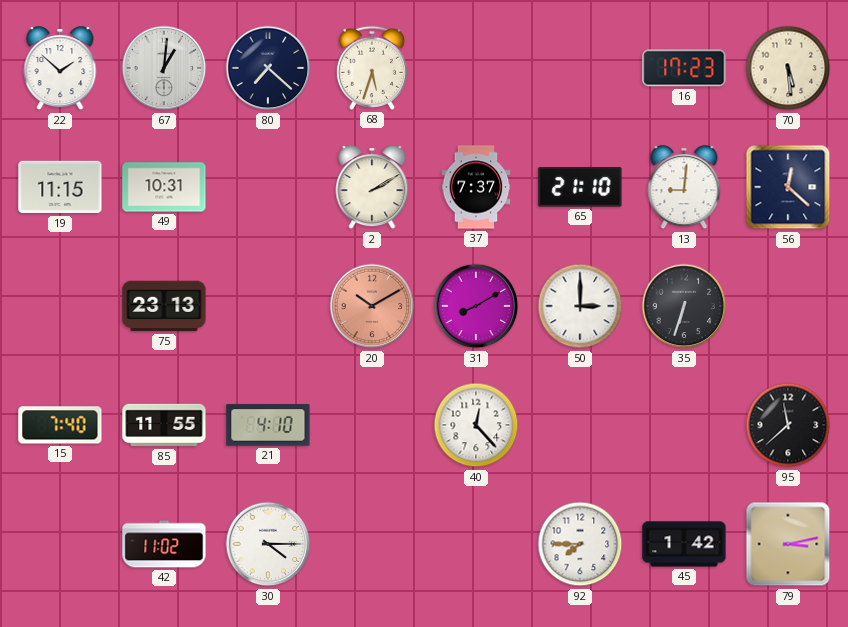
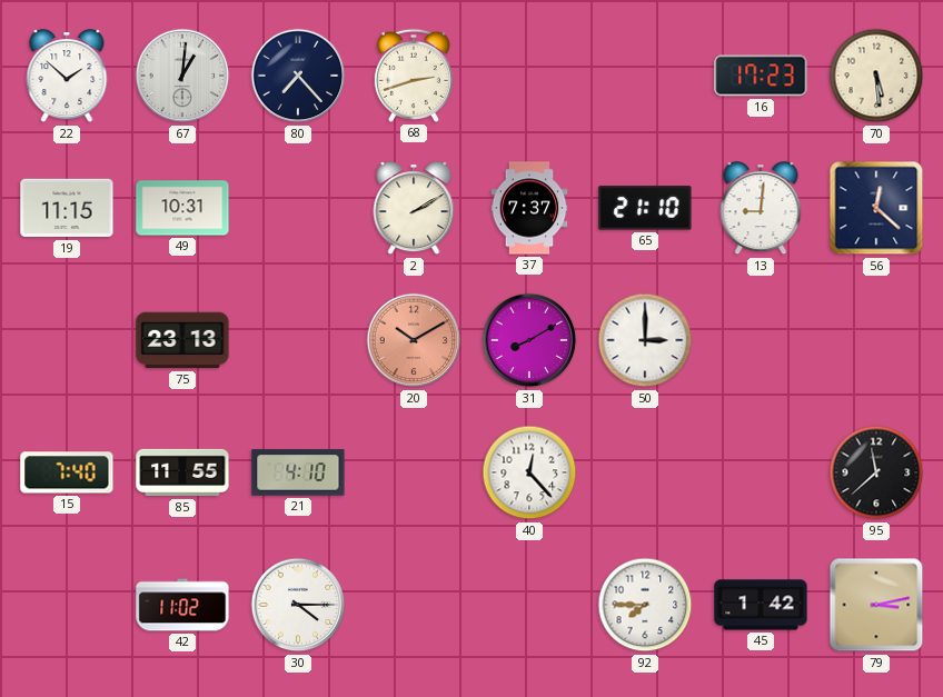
80: 7:22 -> 7:23 (298, 76)
68: 5:33 -> 2:42 (414, 76)
35: 6:33 -> none (684, 306)
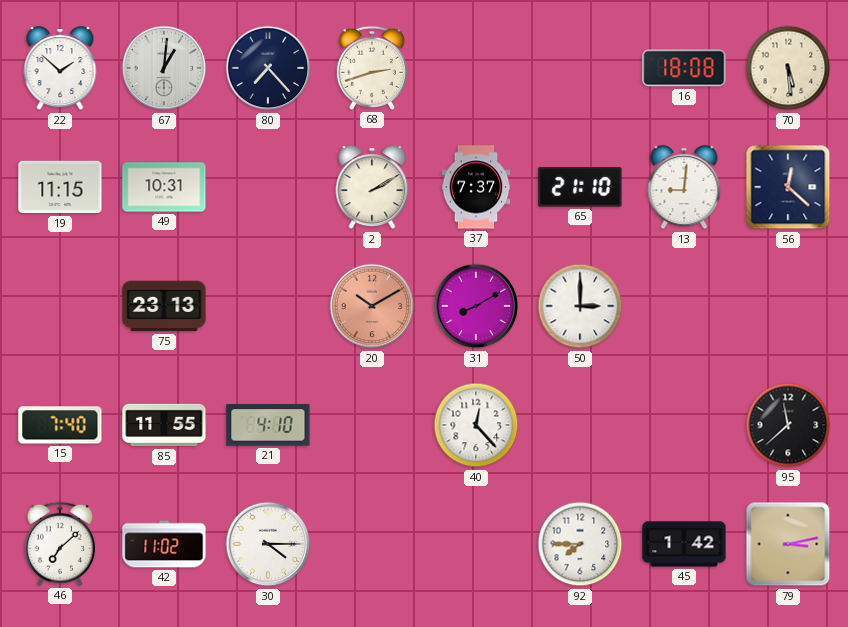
16: 17:23 -> 18:08 (684, 68)
46: none -> 7:08 (60, 544)
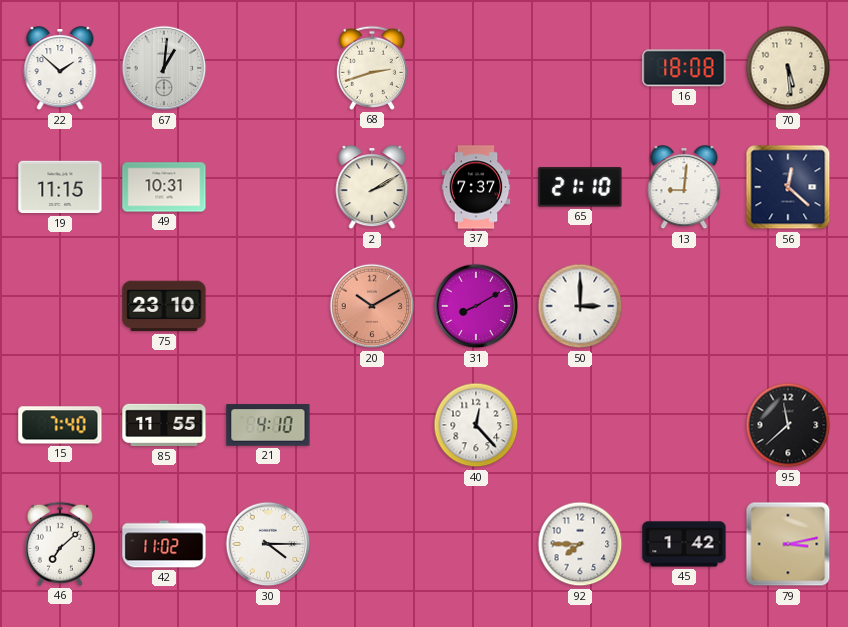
80: 7:23 -> none (268, 68)
75: 23:13 -> 23:10 (164, 306)
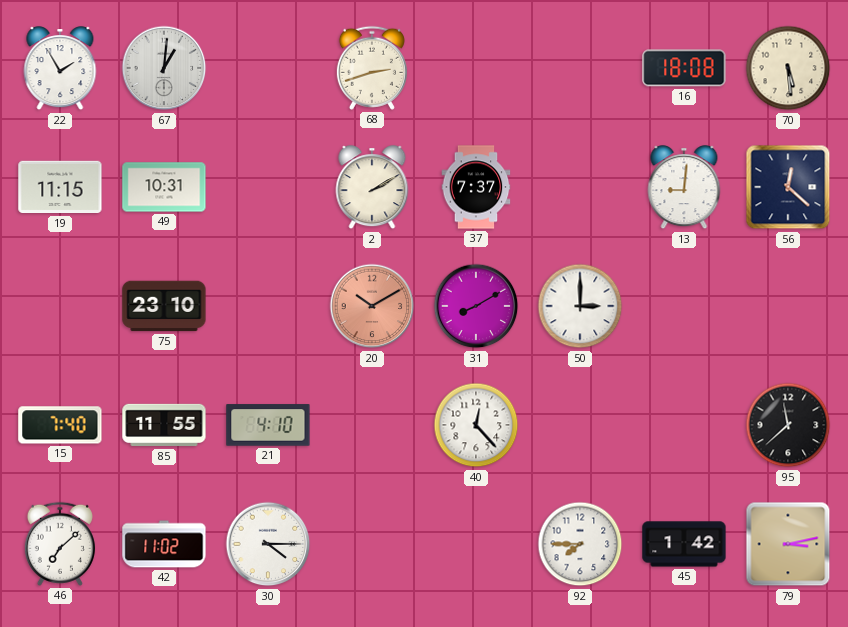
22: 1:52 -> 1:55 (60, 69)
65: 21:10 -> none (580, 187)
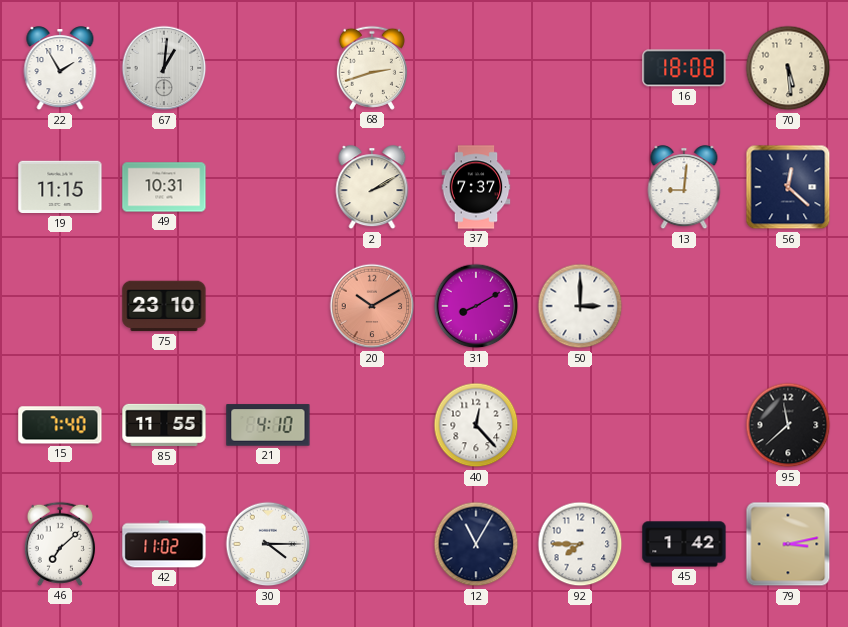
12: none -> 11:05 (476, 544)
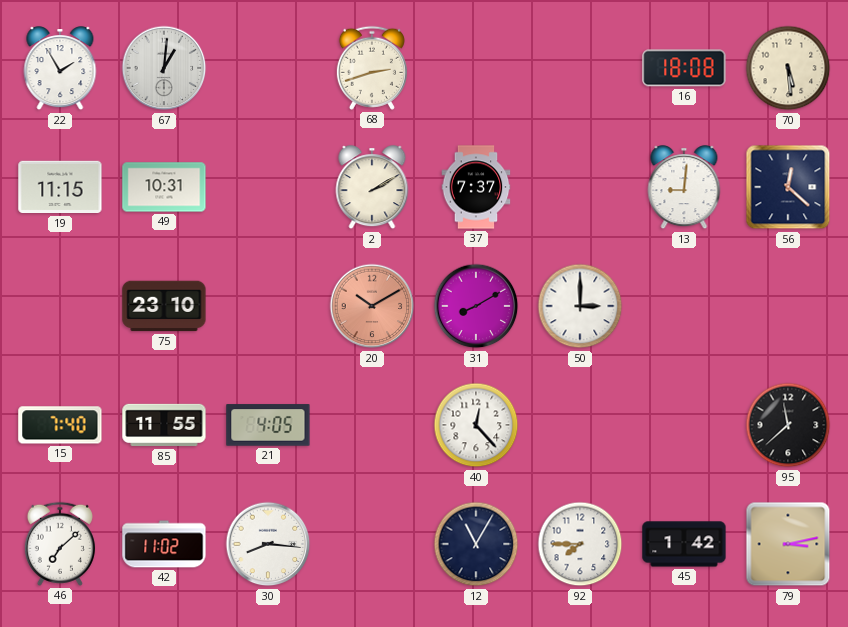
21: 4:10 -> 4:05 (268, 425)
30: 4:15 -> 8:16 (268, 544)
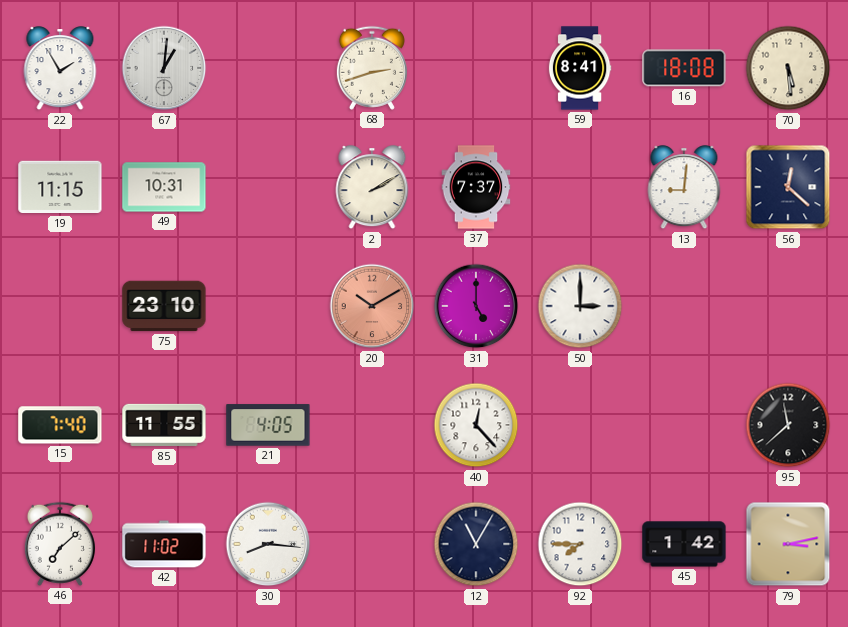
59: none -> 8:41 (580, 68)
31: 8:10 -> 5:00 (476, 306)
